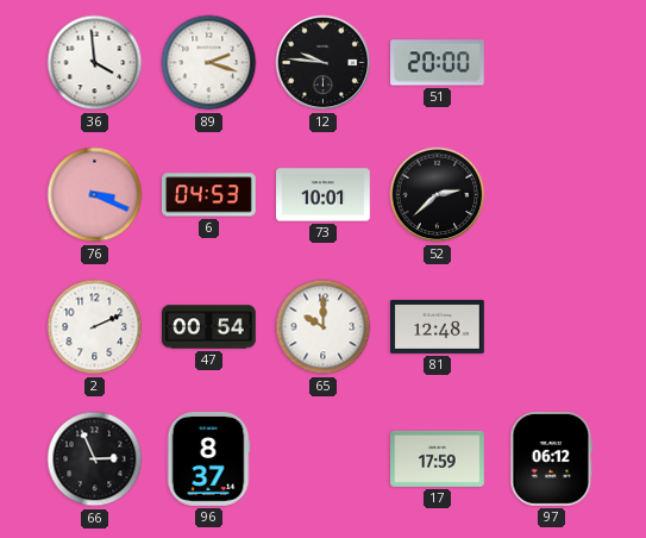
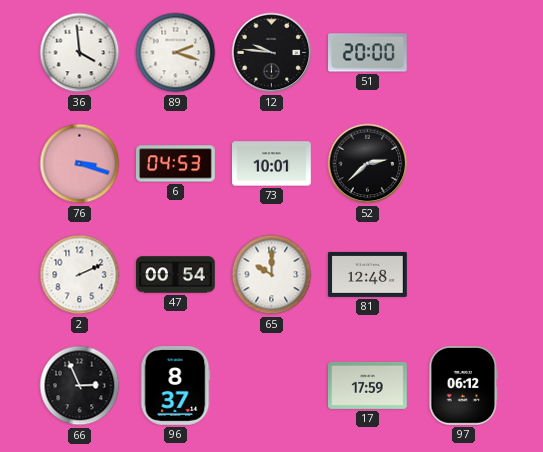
76: 3:19 -> 3:18 (80, 164)
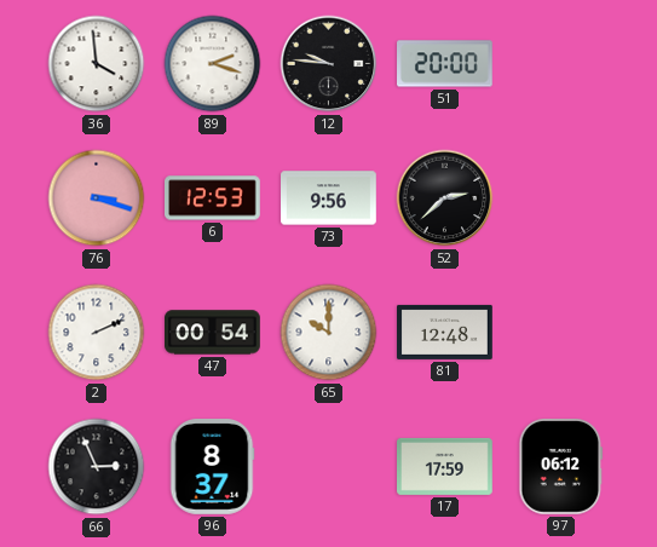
6: 04:53 -> 12:53 (213, 198)
73: 10:01 -> 9:56 (329, 198)
